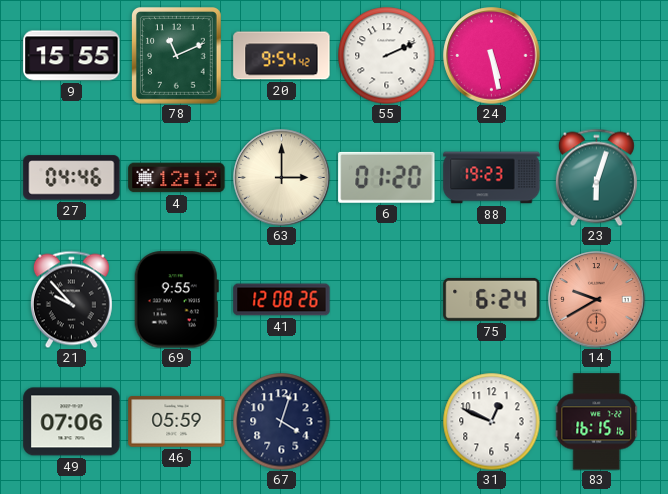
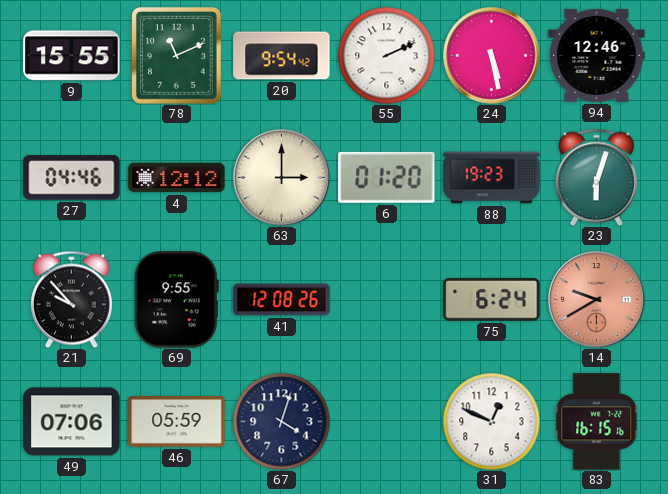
94: none -> 12:46 (597, 55)
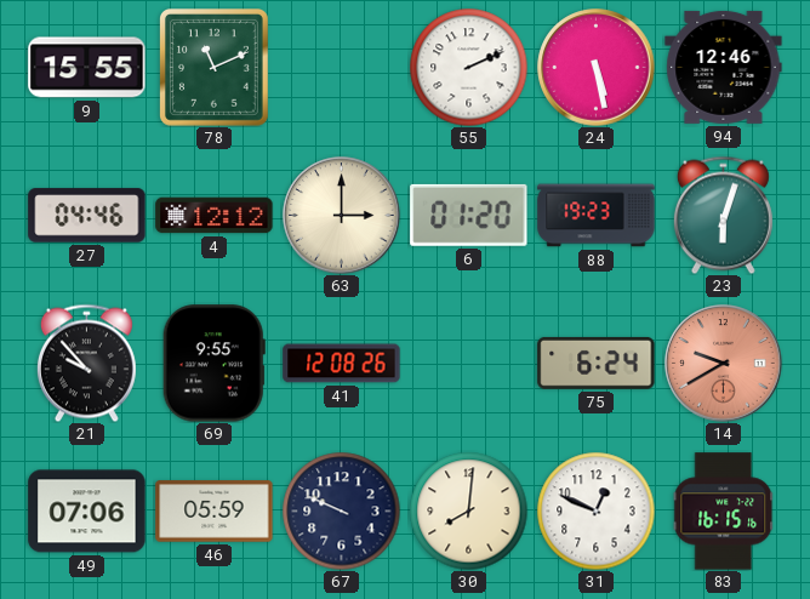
20: 9:54 -> none (282, 56)
67: 4:03 -> 9:49 (341, 510)
30: none -> 8:01 (468, 510)
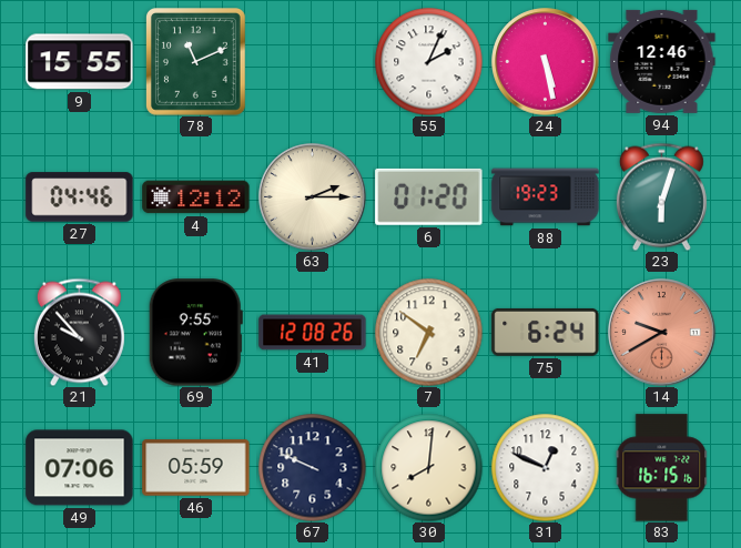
55: 2:11 -> 2:04 (428, 61)
63: 3:00 -> 2:15 (313, 197)
7: none -> 6:51 (428, 332)
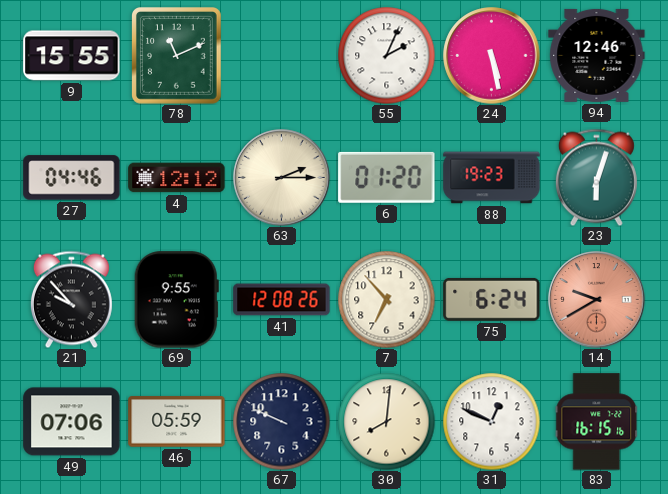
7: 6:51 -> 6:53 (386, 299)
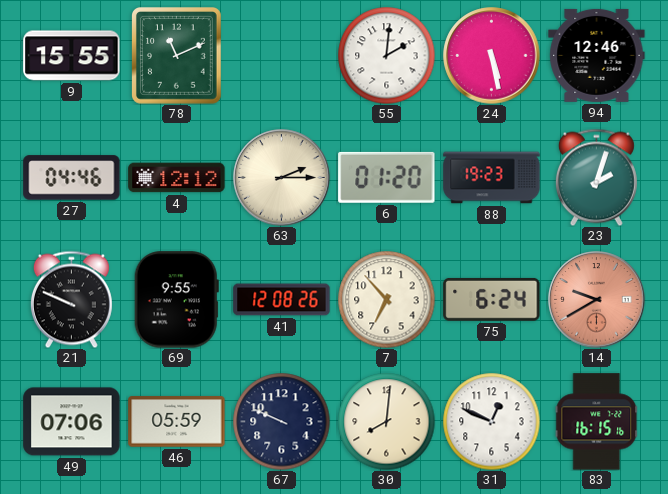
55: 2:04 -> 2:01 (386, 55)
23: 6:03 -> 2:03 (596, 177)
21: 9:53 -> 9:49 (71, 299)
